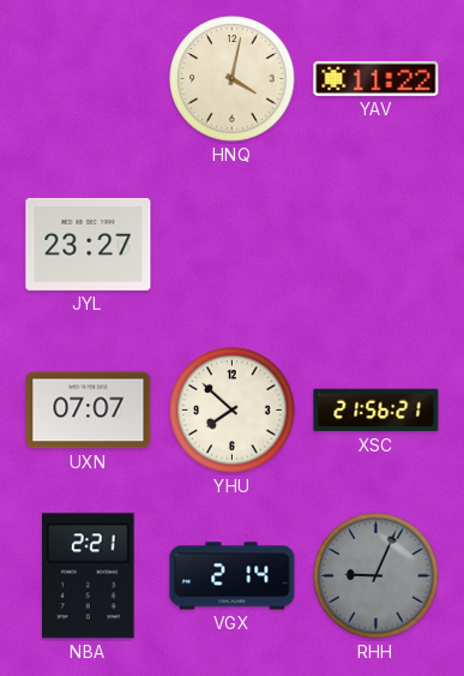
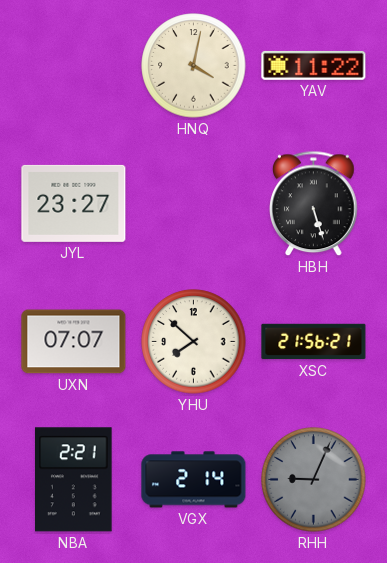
HBH: none -> 5:27 (314, 204)
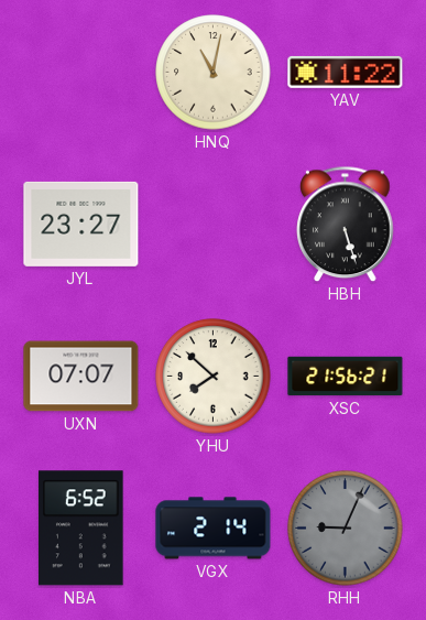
HNQ: 4:02 -> 11:02 (214, 73)
NBA: 2:21 -> 6:52 (81, 529)
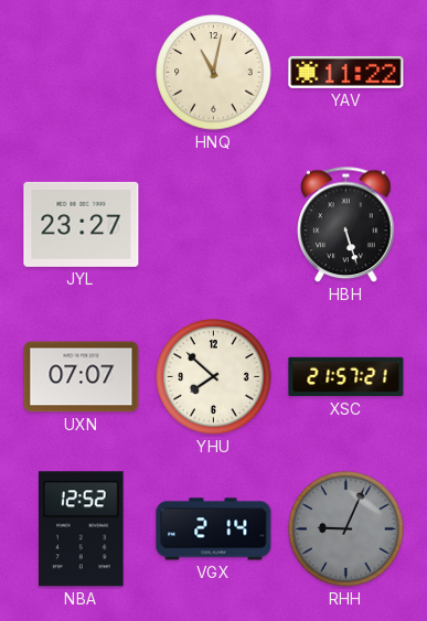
XSC: 21:56 -> 21:57 (346, 377)
NBA: 6:52 -> 12:52 (82, 529)
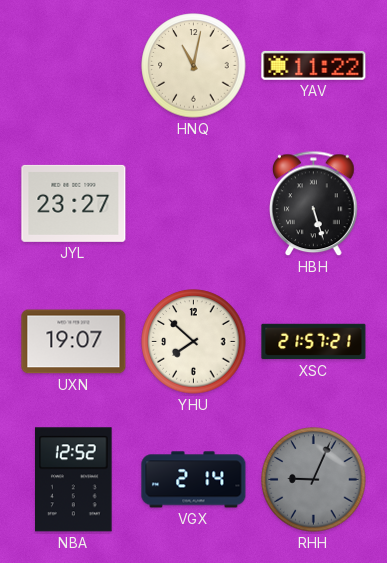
UXN: 07:07 -> 19:07 (74, 342)
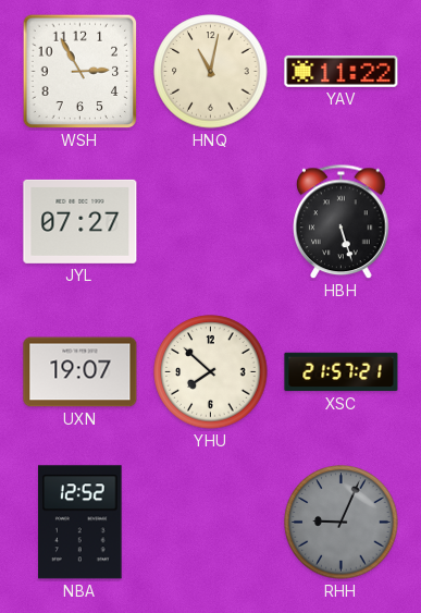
WSH: none -> 2:55 (81, 72)
JYL: 23:27 -> 07:27 (81, 221)
VGX: 2:14 -> none (194, 480)
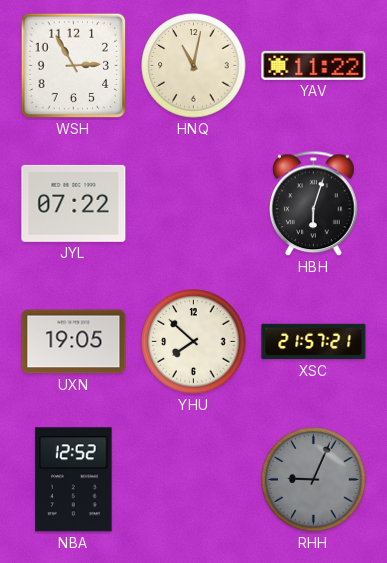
JYL: 07:27 -> 07:22 (74, 203)
HBH: 5:27 -> 6:03 (314, 204)
UXN: 19:07 -> 19:05 (74, 342)
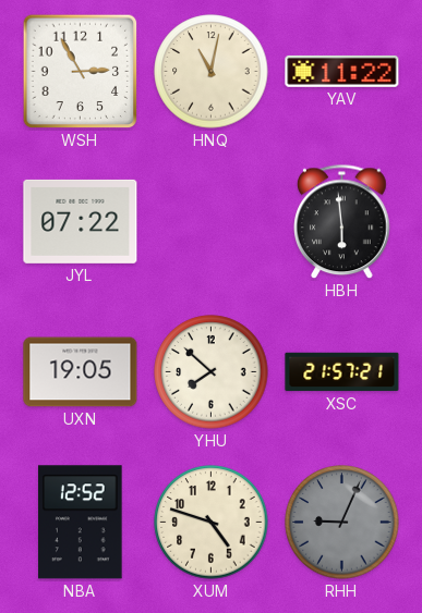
HBH: 6:03 -> 5:59 (342, 222)
XUM: none -> 4:48 (212, 523)
